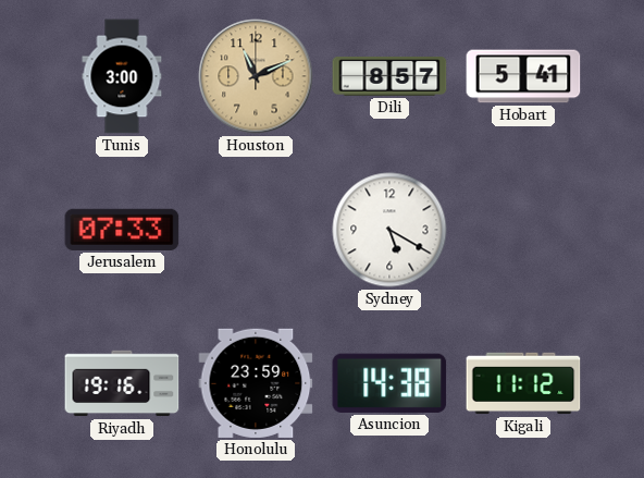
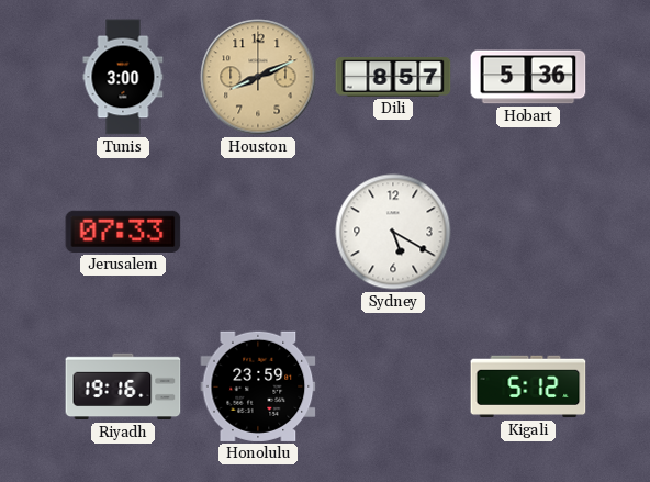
Houston: 11:11 -> 8:11 (258, 77)
Hobart: 5:41 -> 5:36 (528, 77)
Asuncion: 14:38 -> none (389, 383)
Kigali: 11:12 -> 5:12 (528, 386)
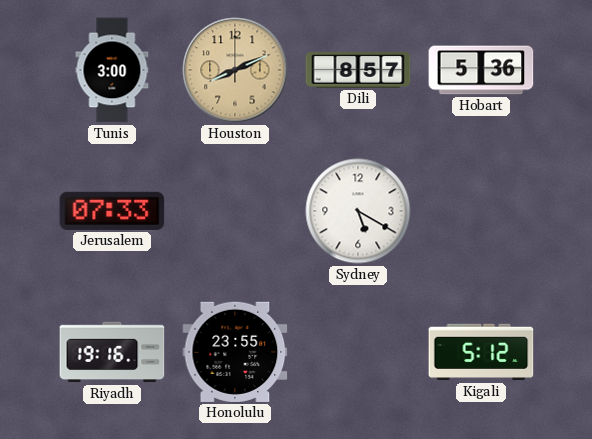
Honolulu: 23:59 -> 23:55 (235, 352)
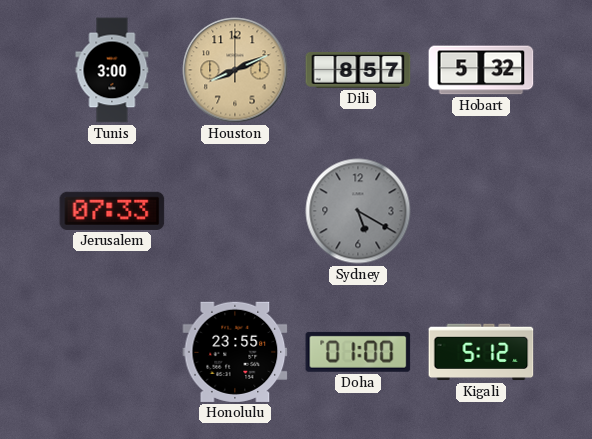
Hobart: 5:36 -> 5:32 (481, 70)
Sydney dial: white -> grey (358, 211)
Riyadh: 19:16 -> none (112, 352)
Doha: none -> 01:00 (358, 352)
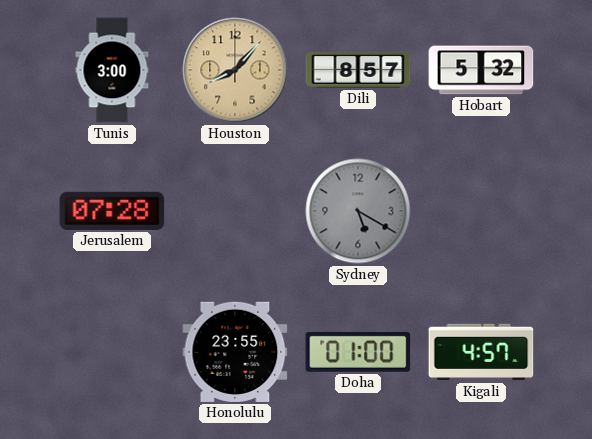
Houston: 8:11 -> 8:07 (235, 70)
Jerusalem: 07:33 -> 07:28 (112, 211)
Kigali: 5:12 -> 4:57 (481, 352)
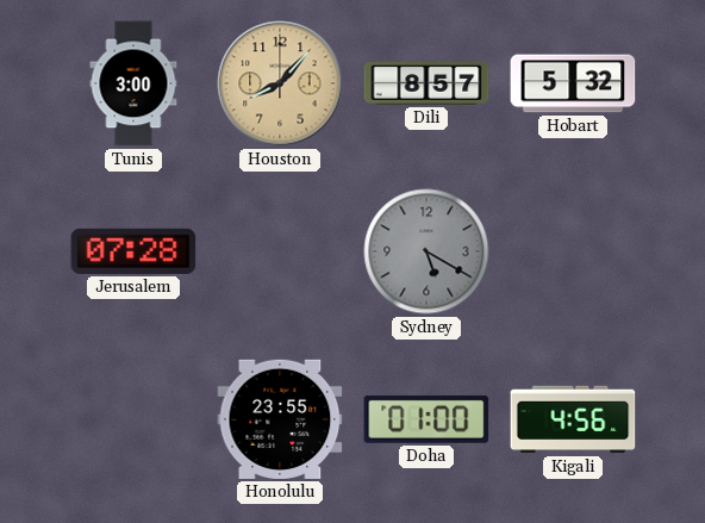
Kigali: 4:57 -> 4:56 (573, 419)
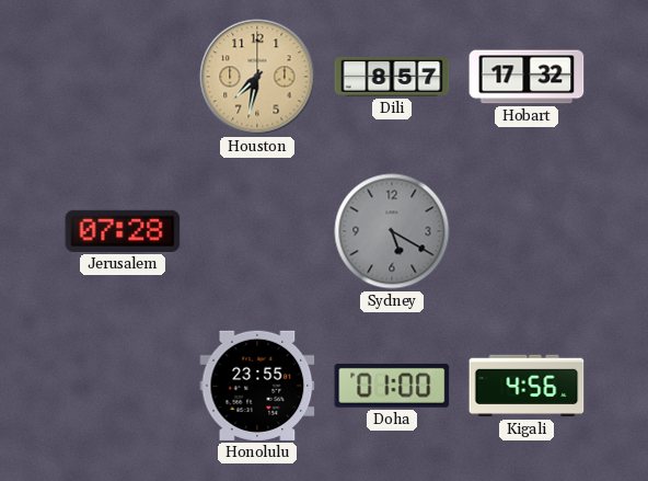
Tunis: 3:00 -> none (133, 83)
Houston: 8:07 -> 7:32 (257, 77)
Hobart: 5:32 -> 17:32 (526, 77)
